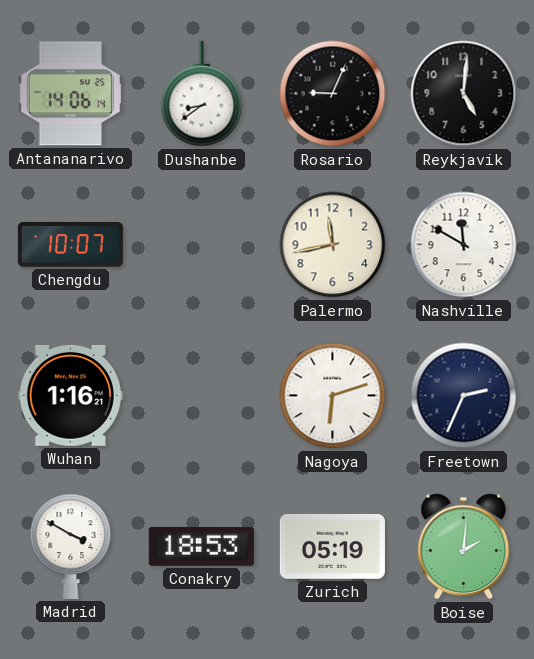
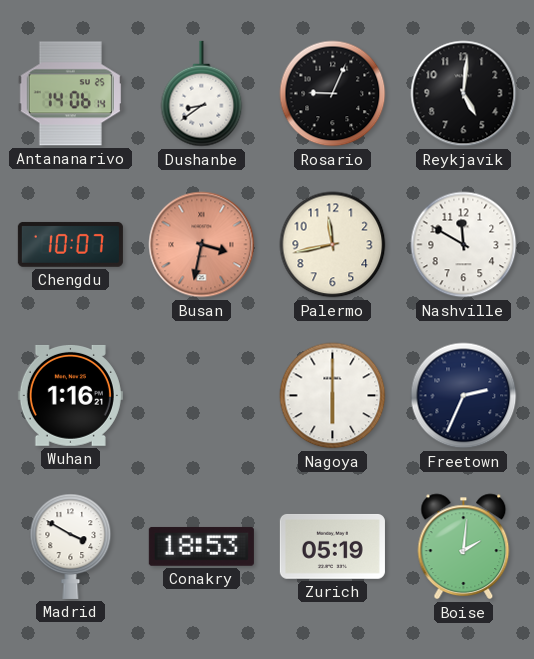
Busan: none -> 3:32 (202, 245)
Nagoya: 6:12 -> 6:00 (333, 396)
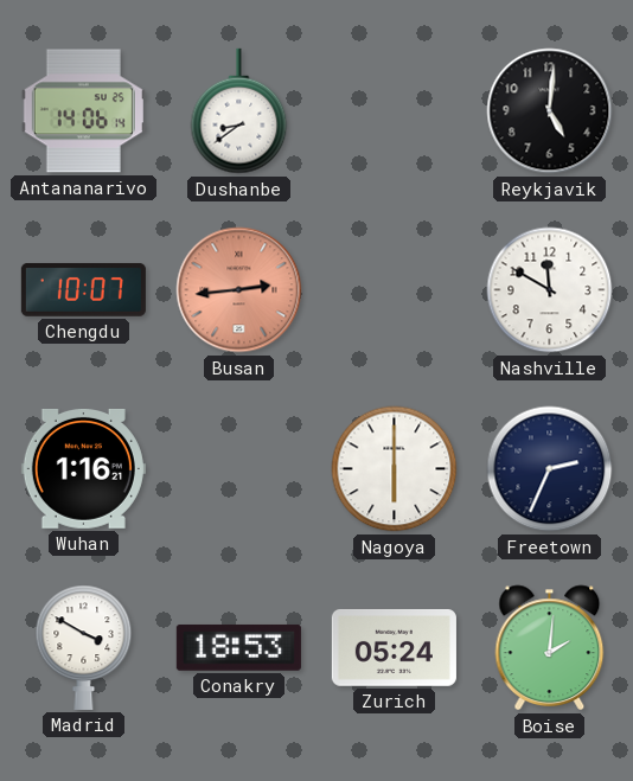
Rosario: 9:04 -> none (333, 94)
Busan: 3:32 -> 2:44 (239, 290)
Palermo: 11:43 -> none (333, 245)
Zurich: 05:19 -> 05:24 (394, 648)
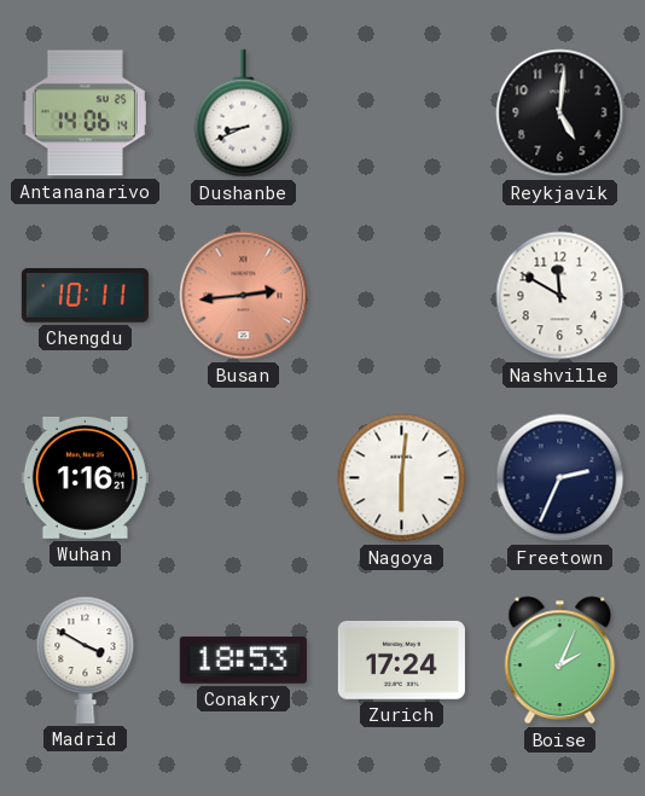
Dushanbe: 8:39 -> 8:41 (244, 114)
Chengdu: 10:07 -> 10:11 (85, 296)
Nagoya: 6:00 -> 6:01 (402, 478)
Zurich: 05:24 -> 17:24 (401, 661)
Boise: 2:01 -> 2:04 (560, 661)
